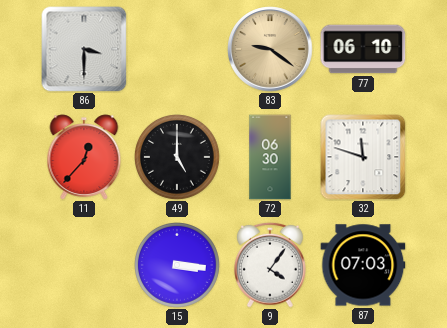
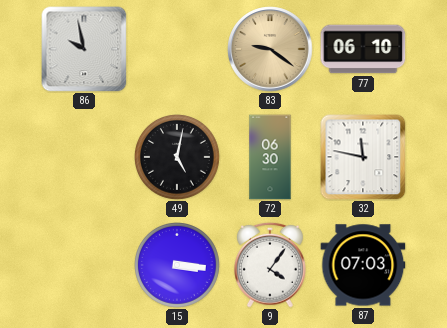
86: 3:30 -> 9:58 (84, 49)
11: 12:37 -> none (84, 157)
49: 5:00 -> 5:02 (178, 158)
32: 11:48 -> 11:47 (363, 157)
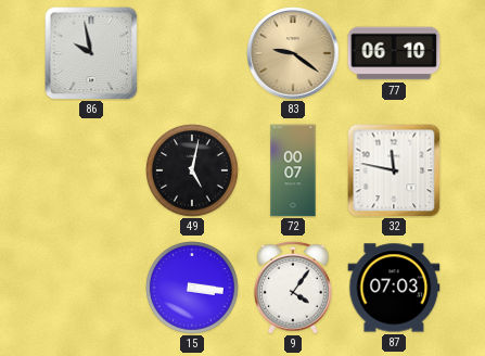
72: 06:30 -> 00:07 (293, 170)
